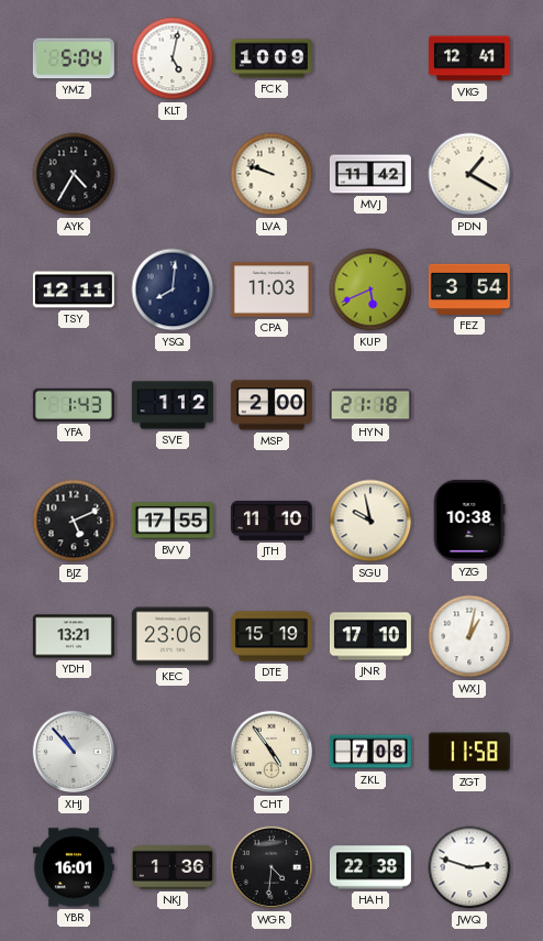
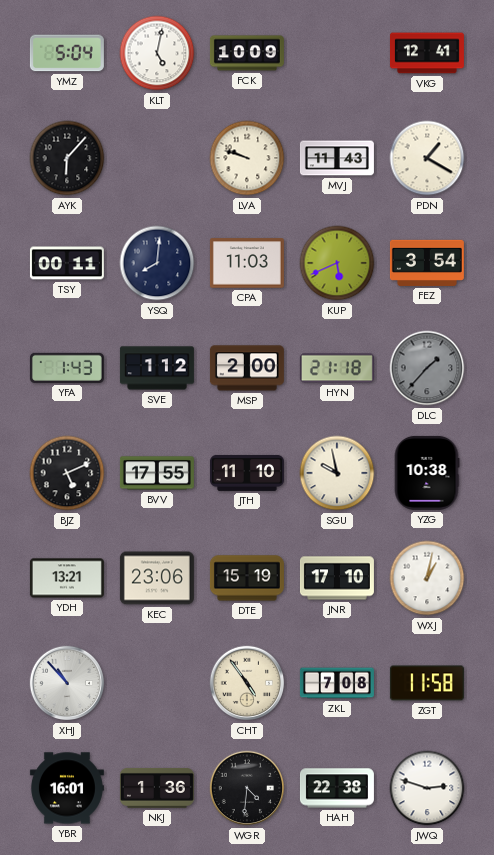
AYK: 4:35 -> 6:07 (67, 158)
MVJ: 11:42 -> 11:43 (337, 158)
TSY: 12:11 -> 00:11 (67, 263)
DLC: none -> 1:37 (427, 368)
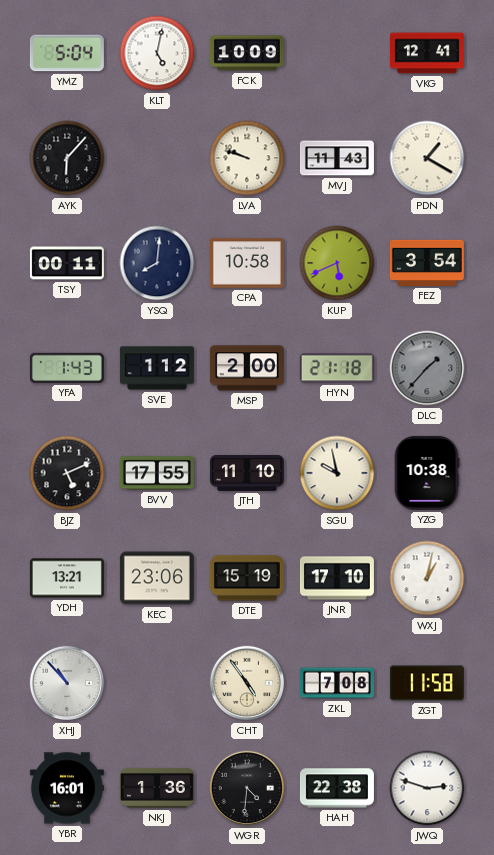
CPA: 11:03 -> 10:58 (247, 263)
